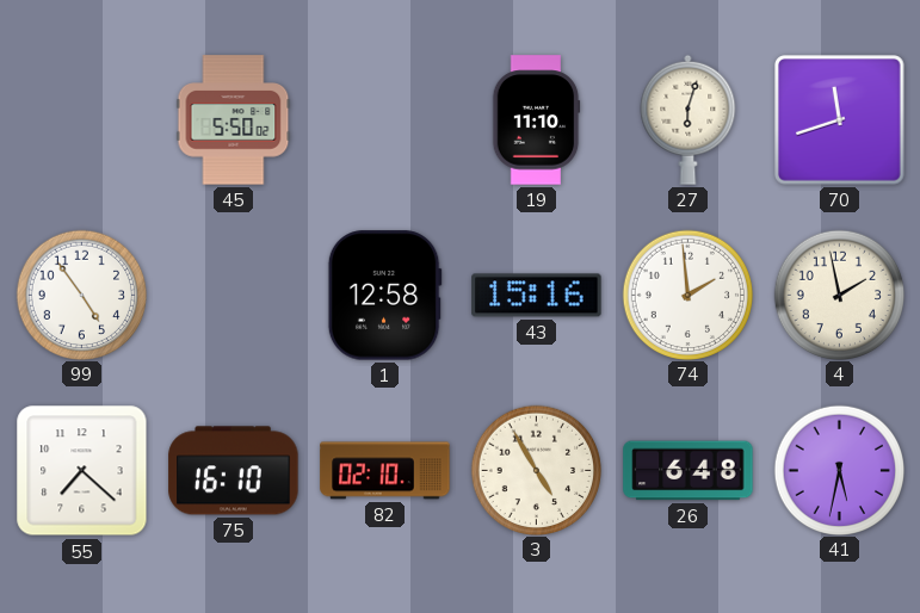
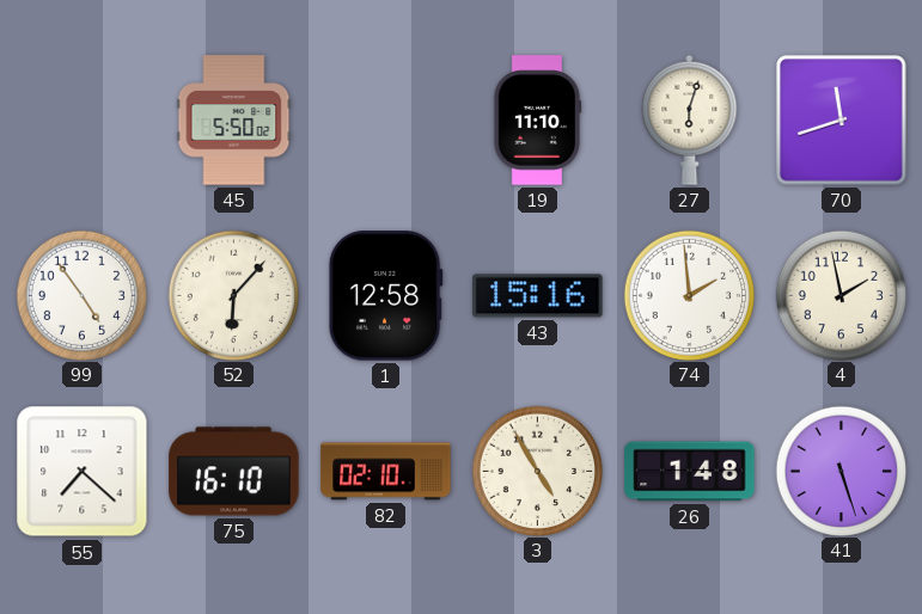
52: none -> 6:07 (233, 295)
26: 6:48 -> 1:48 (690, 472)
41: 5:32 -> 5:27 (841, 471)
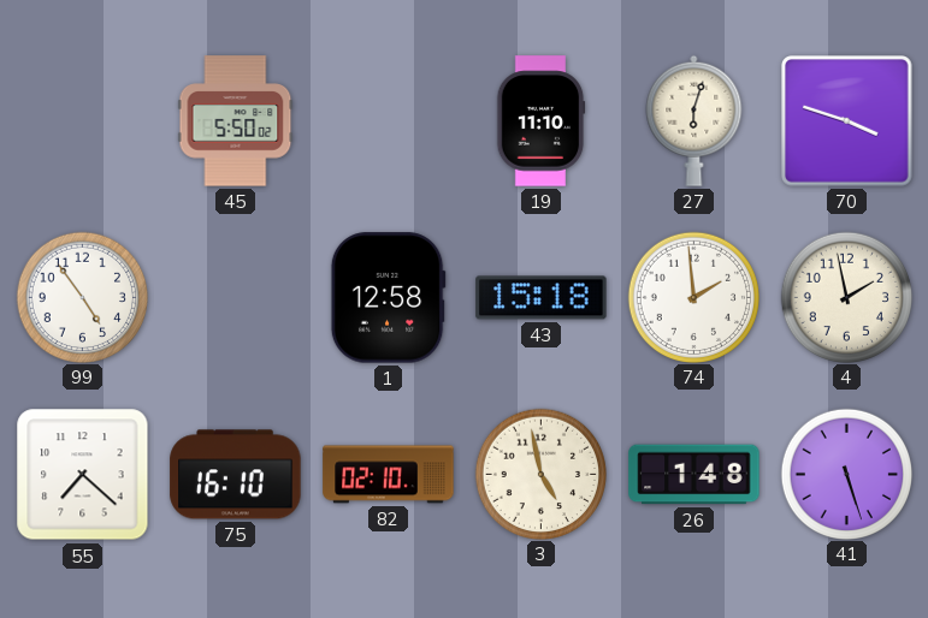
70: 11:42 -> 3:48 (847, 121)
52: 6:07 -> none (233, 295)
43: 15:16 -> 15:18 (542, 298)
3: 4:55 -> 4:58 (540, 474)
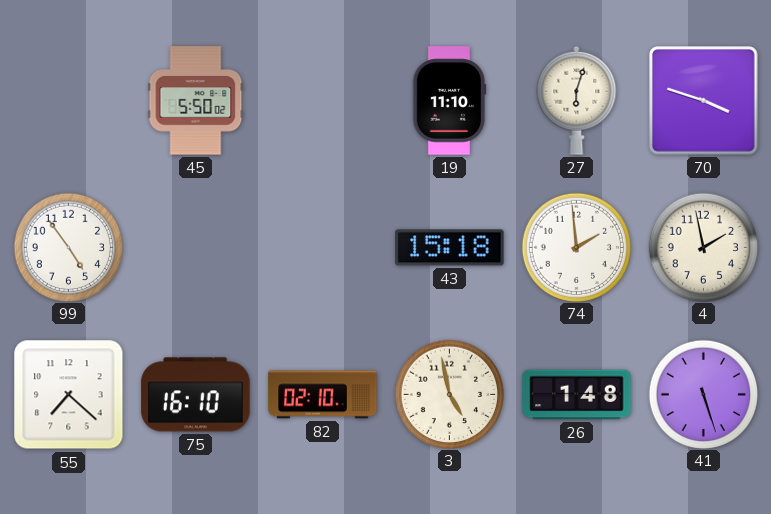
1: 12:58 -> none (388, 298)
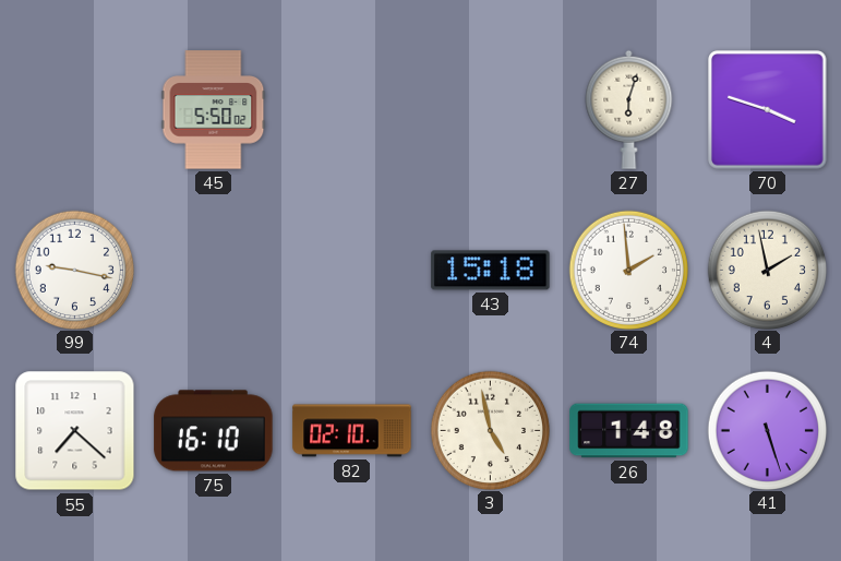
19: 11:10 -> none (449, 101)
99: 4:54 -> 9:17 (74, 270)
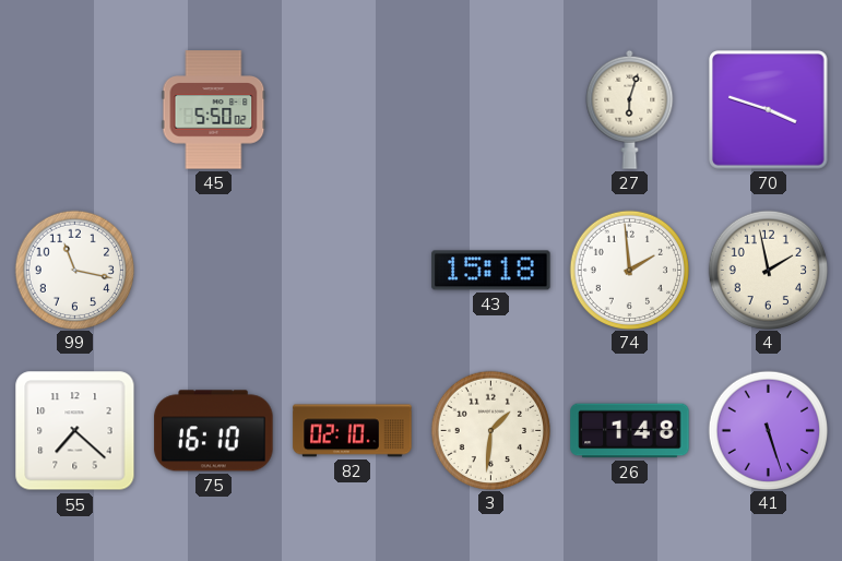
99: 9:17 -> 11:17 (74, 270)
3: 4:58 -> 1:31 (490, 430)
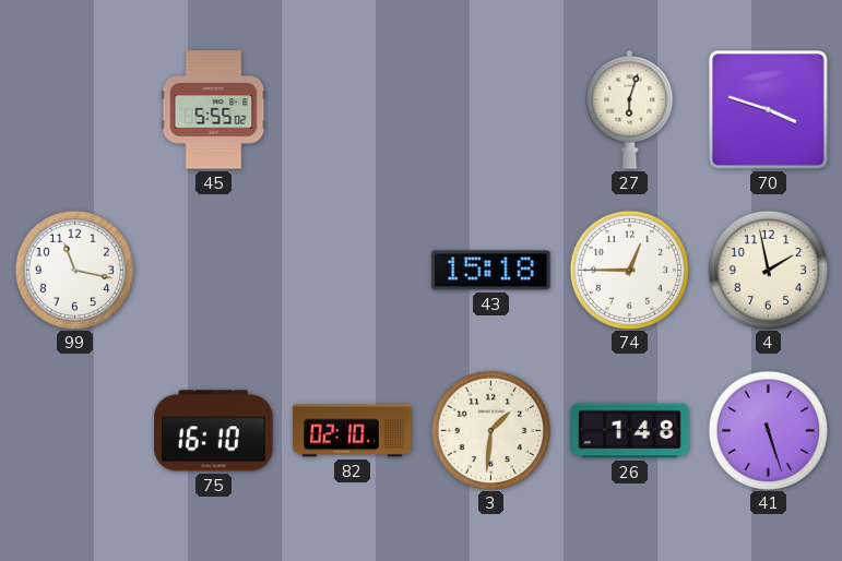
45: 5:50 -> 5:55 (214, 110)
74: 1:59 -> 12:45 (629, 270)
55: 7:22 -> none (75, 431)
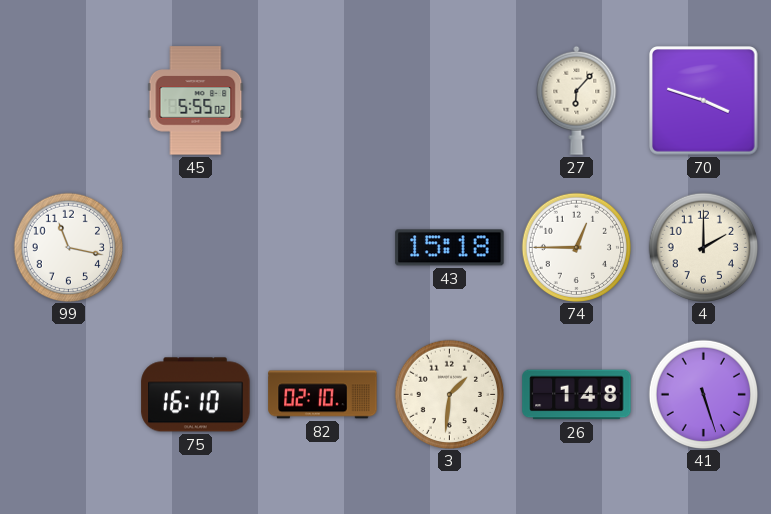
27: 6:03 -> 6:07 (577, 100)
4: 1:58 -> 2:00 (703, 247)
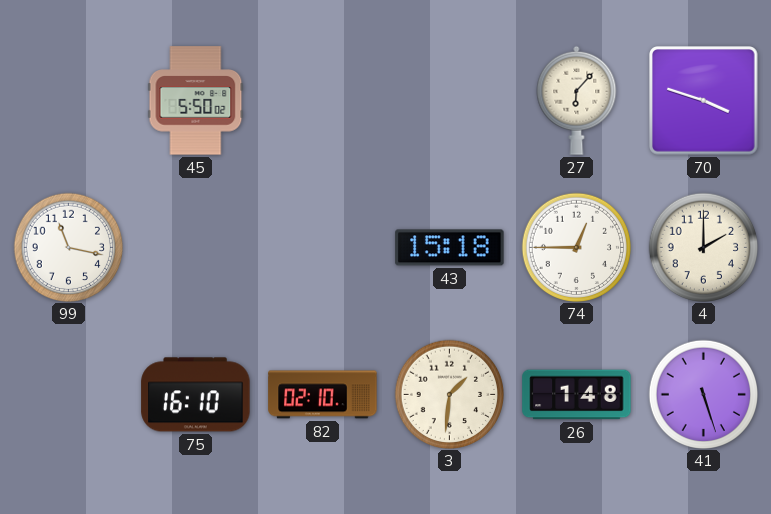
45: 5:55 -> 5:50 (196, 101)
